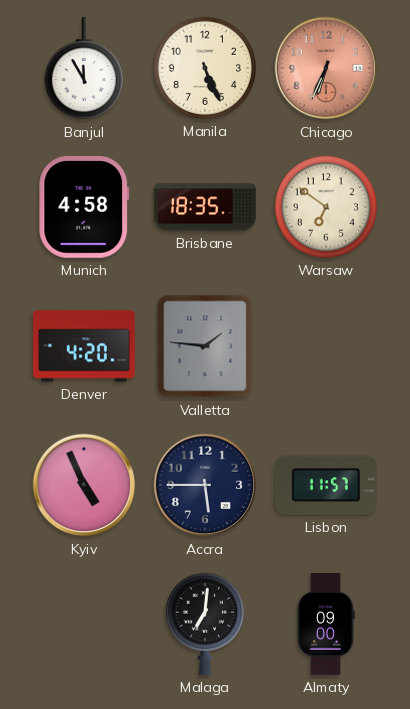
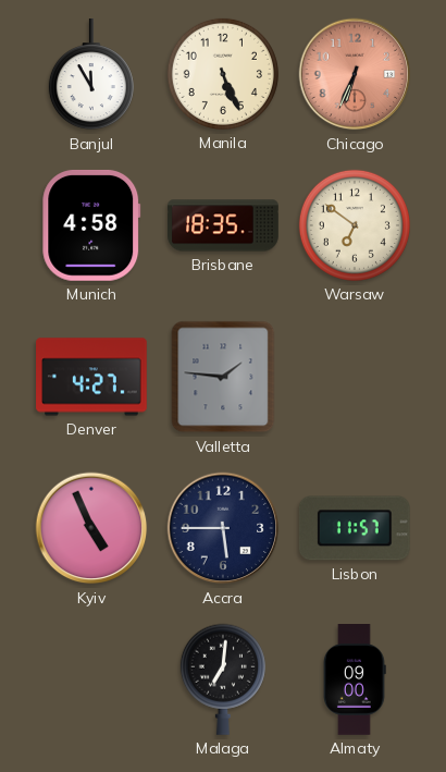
Denver: 4:20 -> 4:27 (91, 377)
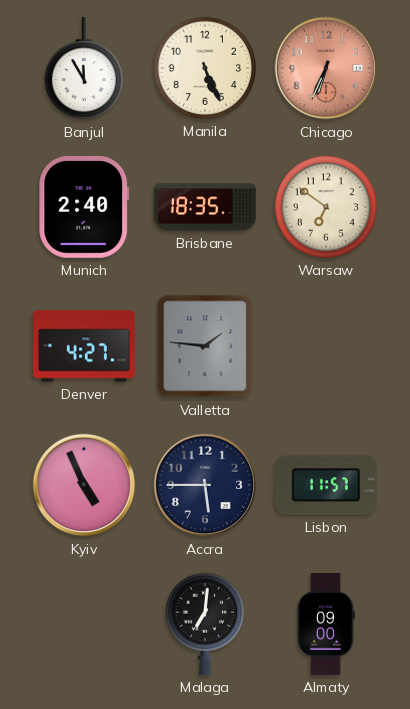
Munich: 4:58 -> 2:40 (84, 207)
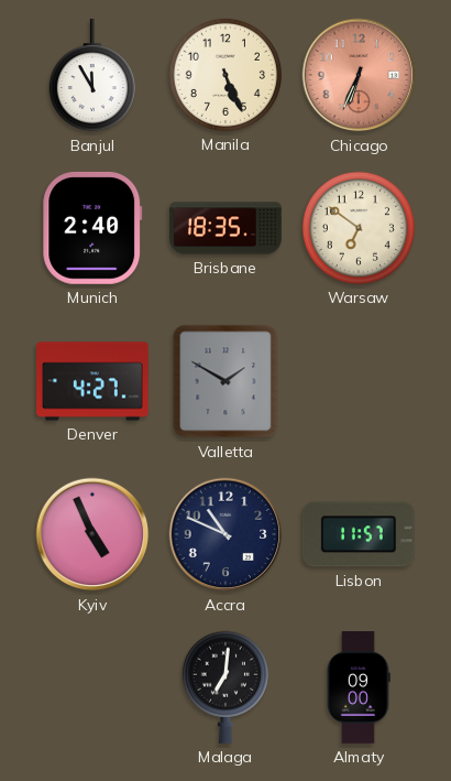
Valletta: 1:46 -> 1:50 (226, 381)
Accra: 5:45 -> 10:49 (226, 534)
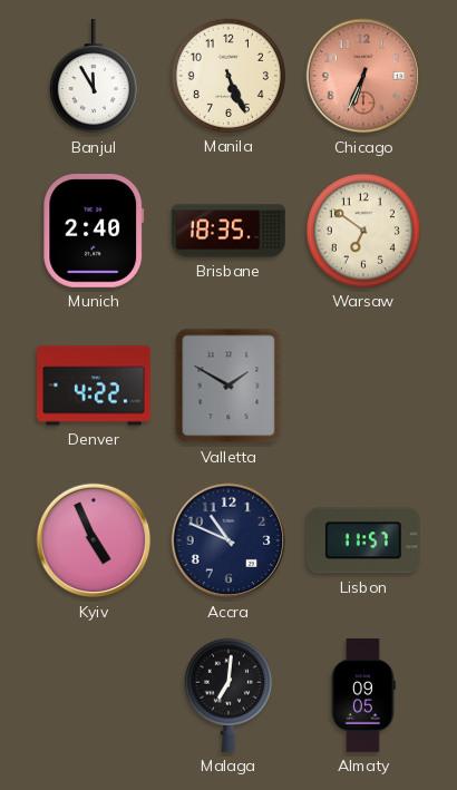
Denver: 4:27 -> 4:22 (94, 386)
Almaty: 09:00 -> 09:05 (364, 696)
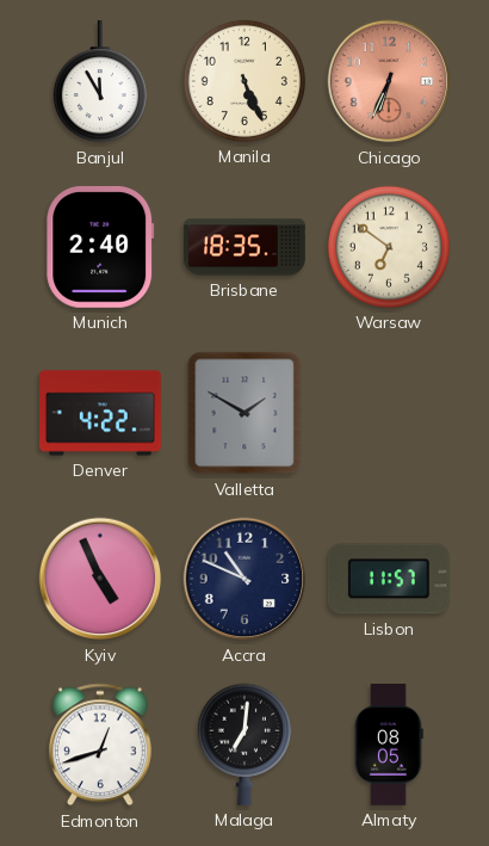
Edmonton: none -> 12:42 (101, 745)
Almaty: 09:05 -> 08:05 (390, 746)
